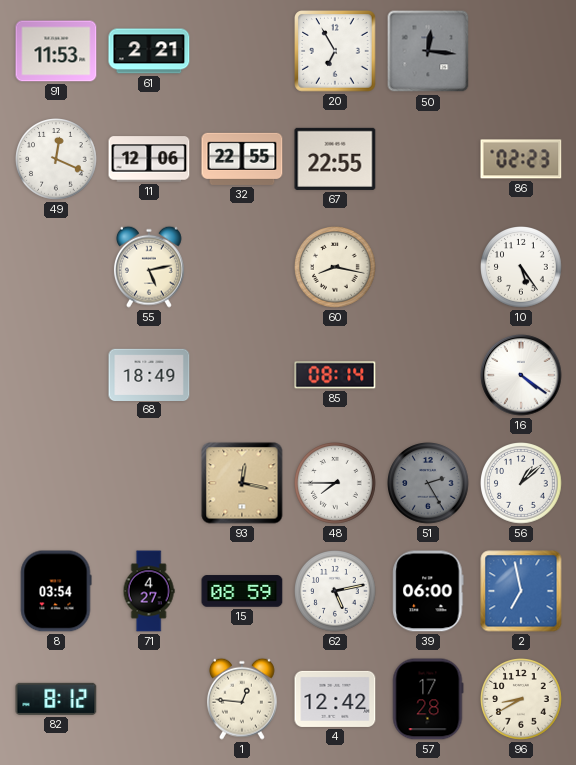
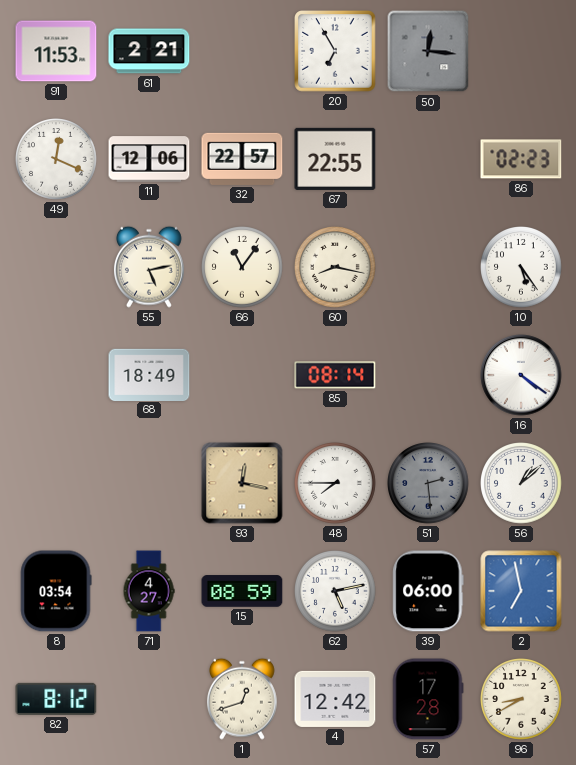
32: 22:55 -> 22:57 (242, 159)
66: none -> 11:06 (243, 268)
51: 2:25 -> 2:29 (429, 484)
1: 12:46 -> 12:42 (242, 699)
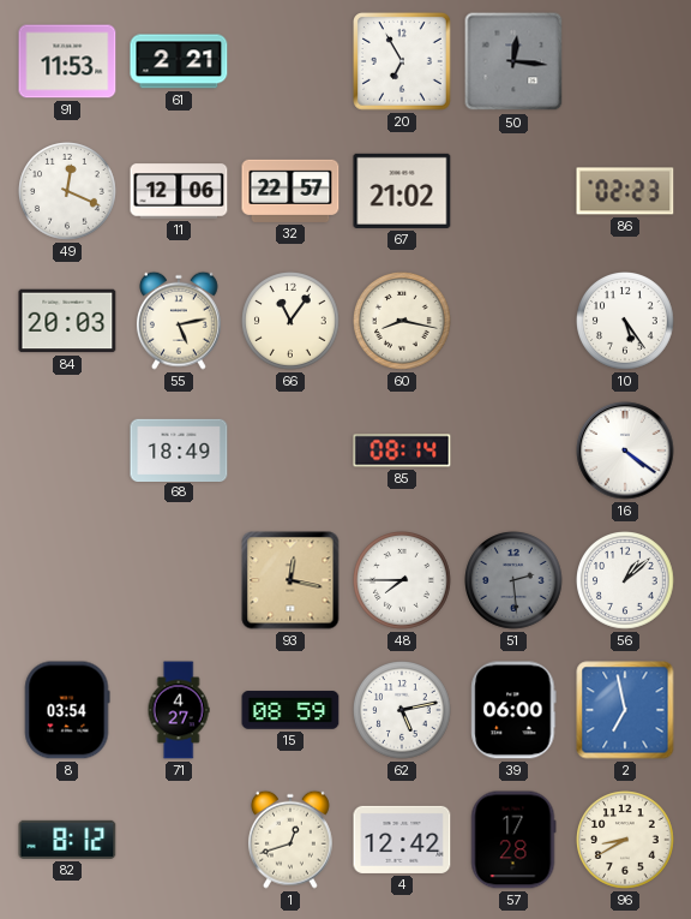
67: 22:55 -> 21:02 (402, 191)
84: none -> 20:03 (67, 321)
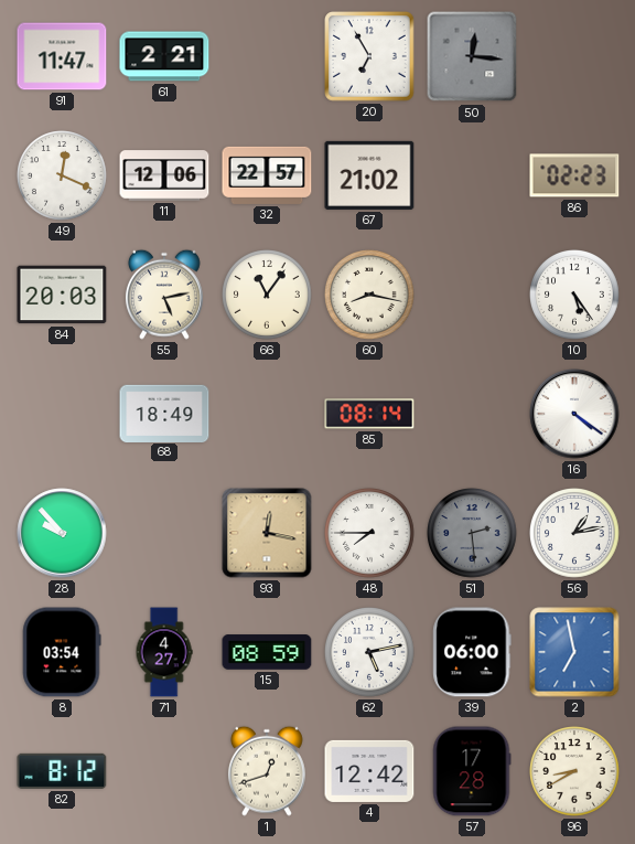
91: 11:53 -> 11:47 (62, 56)
28: none -> 9:53 (62, 533)
56: 1:08 -> 1:13 (575, 534)
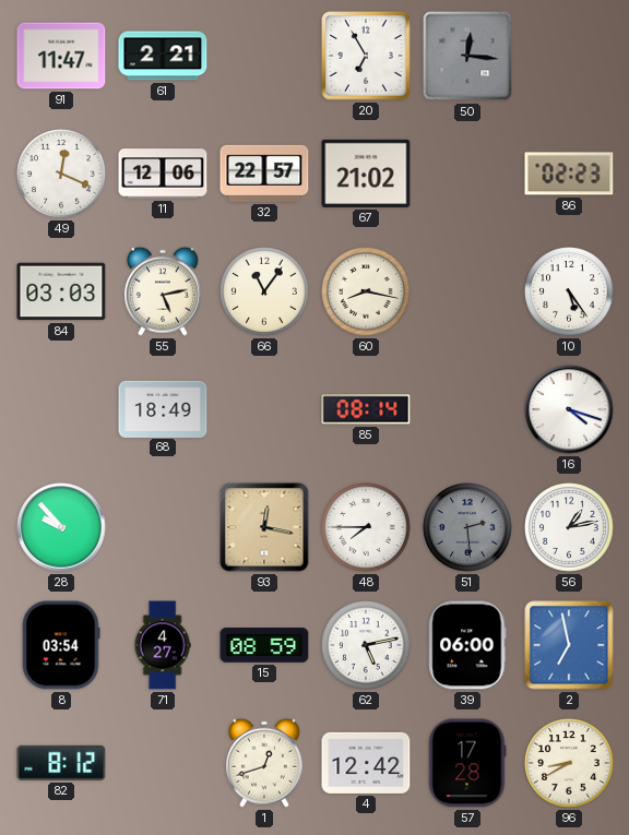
84: 20:03 -> 03:03 (61, 291)
16: 4:21 -> 4:18 (569, 409)
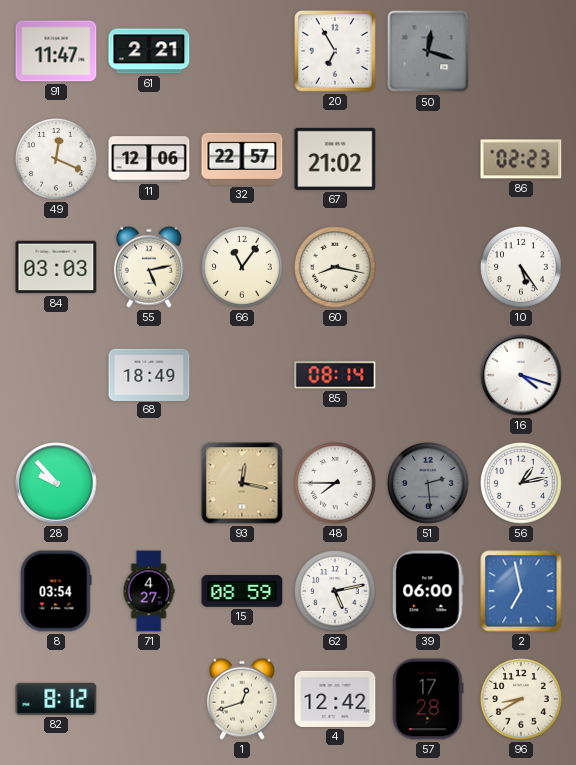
50: 12:16 -> 12:18 (428, 51)
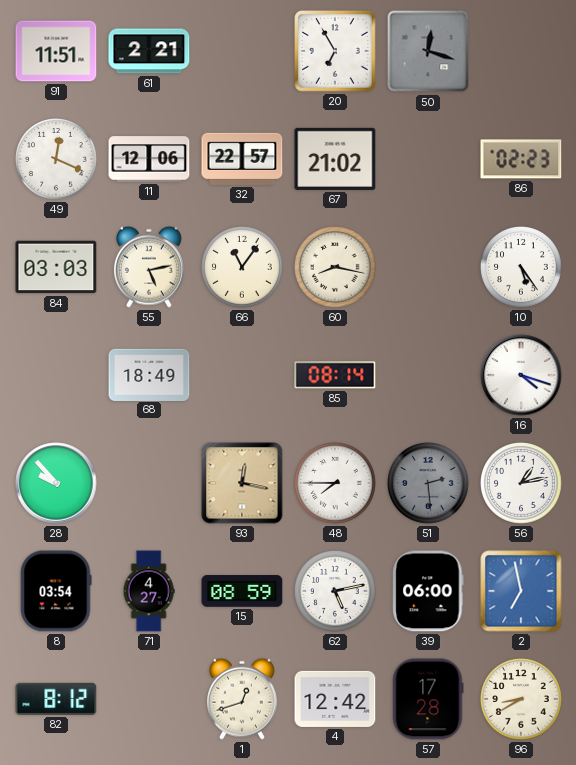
91: 11:47 -> 11:51 (56, 51)
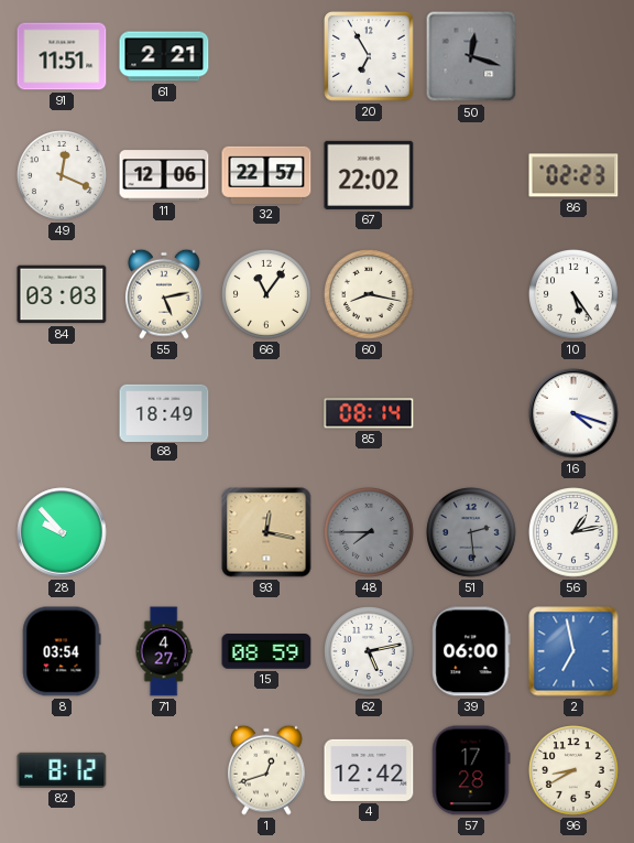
67: 21:02 -> 22:02 (369, 175)
48 dial: white -> grey (370, 533)
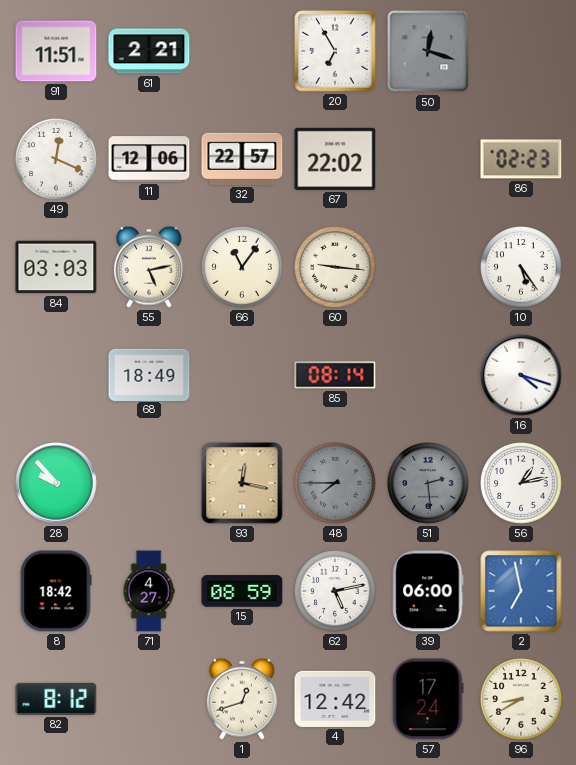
60: 8:17 -> 9:16 (336, 268)
8: 03:54 -> 18:42 (56, 591)
57: 17:28 -> 17:24 (428, 699)
